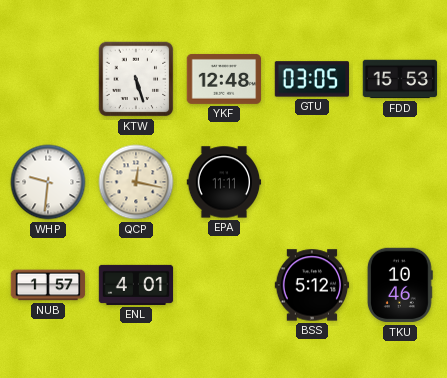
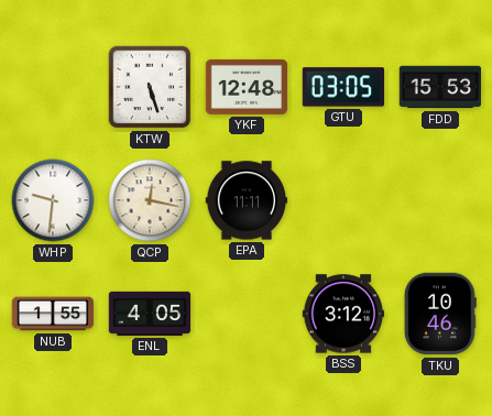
NUB: 1:57 -> 1:55 (53, 314)
ENL: 4:01 -> 4:05 (150, 314)
BSS: 5:12 -> 3:12 (343, 314)
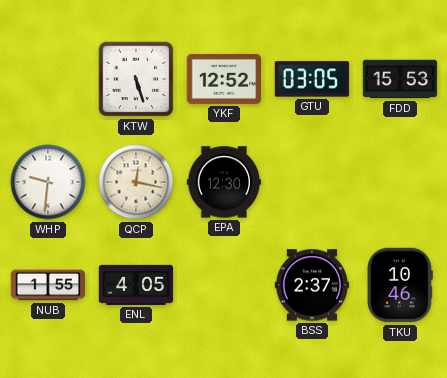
YKF: 12:48 -> 12:52 (224, 79)
EPA: 11:11 -> 12:30 (224, 182)
BSS: 3:12 -> 2:37 (312, 285)
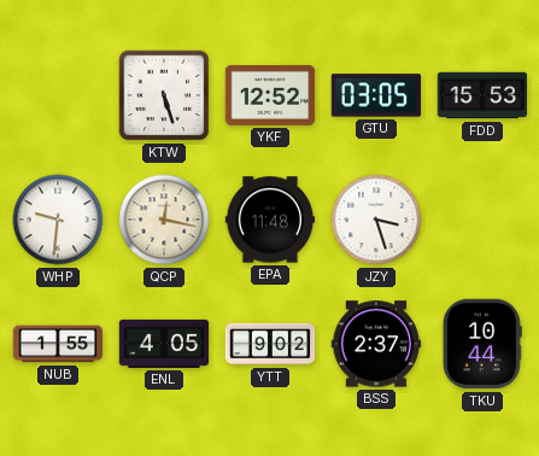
EPA: 12:30 -> 11:48 (270, 220)
JZY: none -> 3:27 (376, 220)
YTT: none -> 9:02 (270, 344)
TKU: 10:46 -> 10:44 (482, 344)
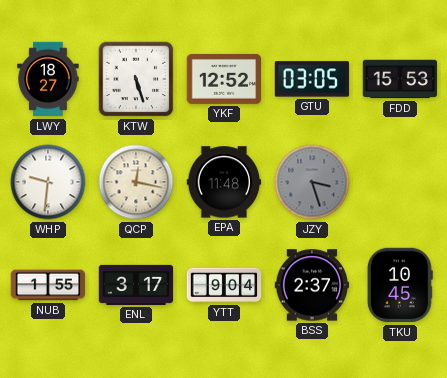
LWY: none -> 18:27 (48, 79)
JZY dial: white -> grey (312, 182)
ENL: 4:05 -> 3:17 (136, 285)
YTT: 9:02 -> 9:04 (224, 285)
TKU: 10:44 -> 10:45 (400, 285)
